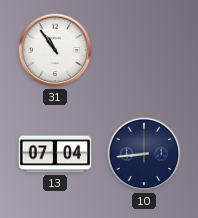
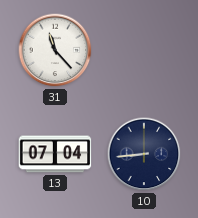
31: 10:54 -> 11:23 (55, 50)
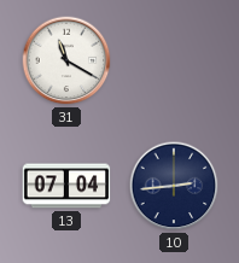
31: 11:23 -> 11:20 (66, 60)
10: 8:44 -> 2:44 (174, 186)
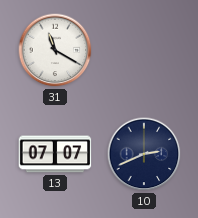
13: 07:04 -> 07:07 (55, 154)
10: 2:44 -> 2:41 (144, 154)
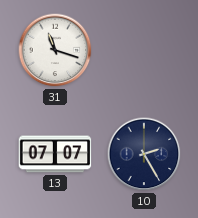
31: 11:20 -> 11:18 (55, 50)
10: 2:41 -> 2:25 (144, 154)
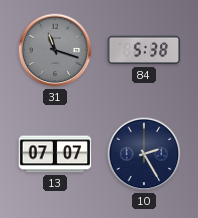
31 dial: white -> grey (55, 50)
84: none -> 5:38 (144, 50)
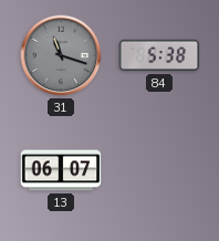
13: 07:07 -> 06:07 (61, 170)
10: 2:25 -> none (144, 154)
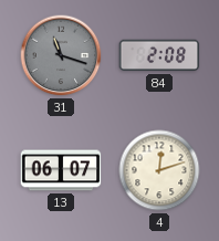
84: 5:38 -> 2:08 (159, 55)
4: none -> 12:12 (159, 170)
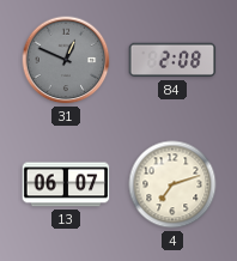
31: 11:18 -> 12:49 (66, 60)
4: 12:12 -> 7:12 (172, 184)
